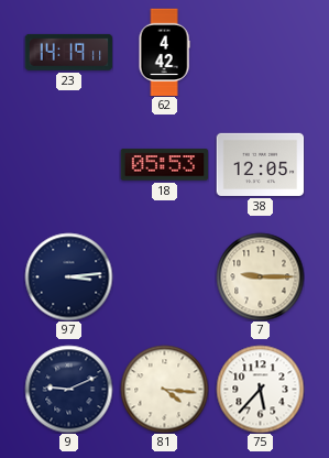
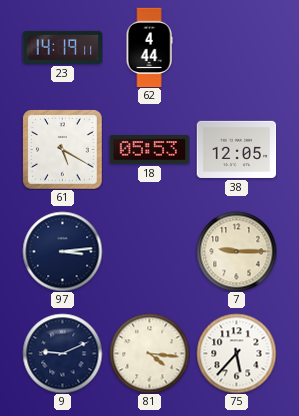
62: 4:42 -> 4:44 (149, 47)
61: none -> 5:20 (62, 149)
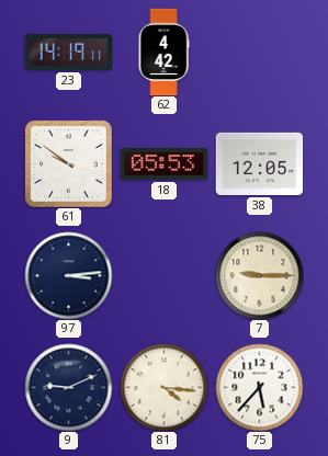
62: 4:44 -> 4:42 (163, 52)
61: 5:20 -> 9:51 (68, 163)
